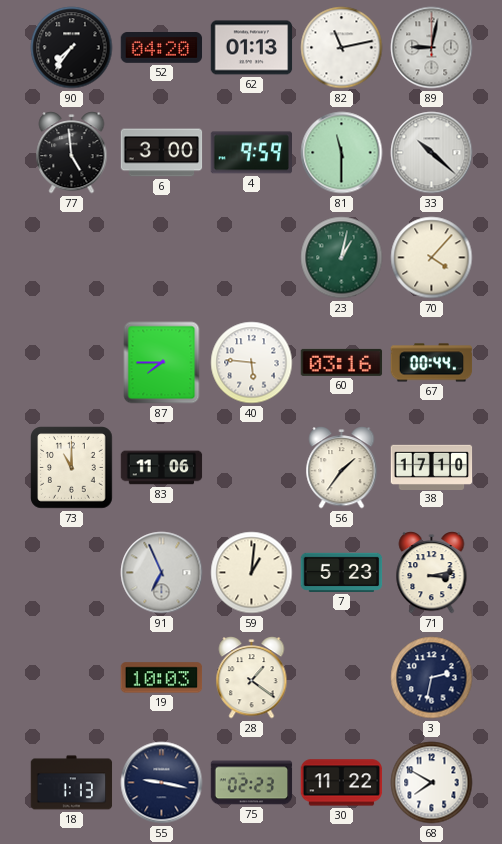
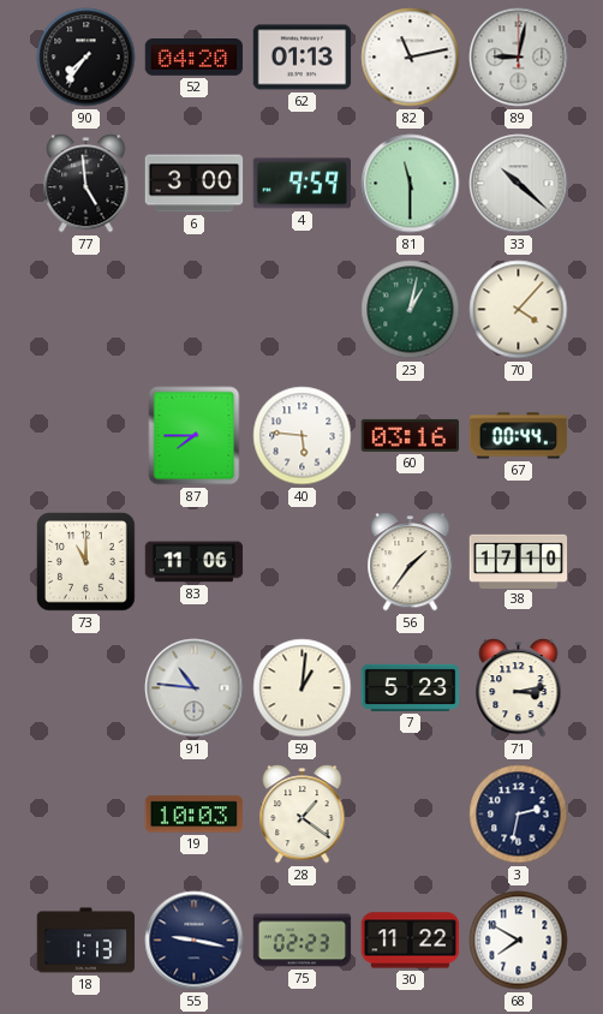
91: 6:56 -> 10:46 (195, 688)
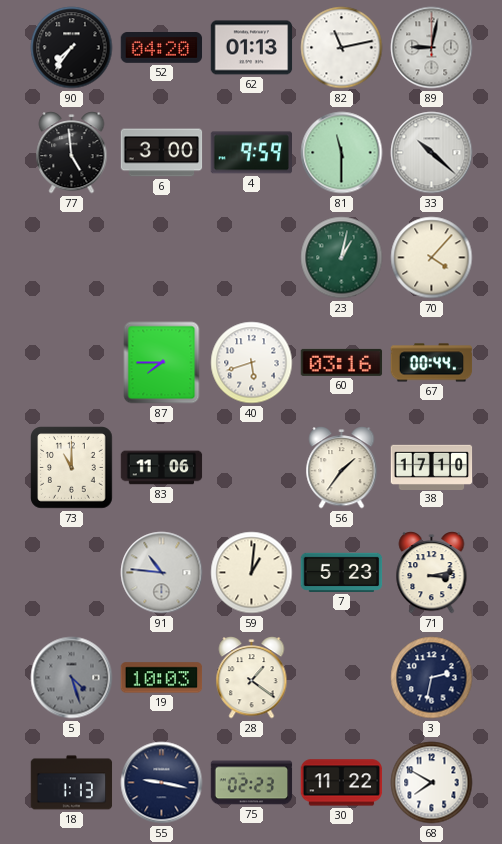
40: 5:46 -> 5:42 (252, 363)
5: none -> 4:27 (72, 678)
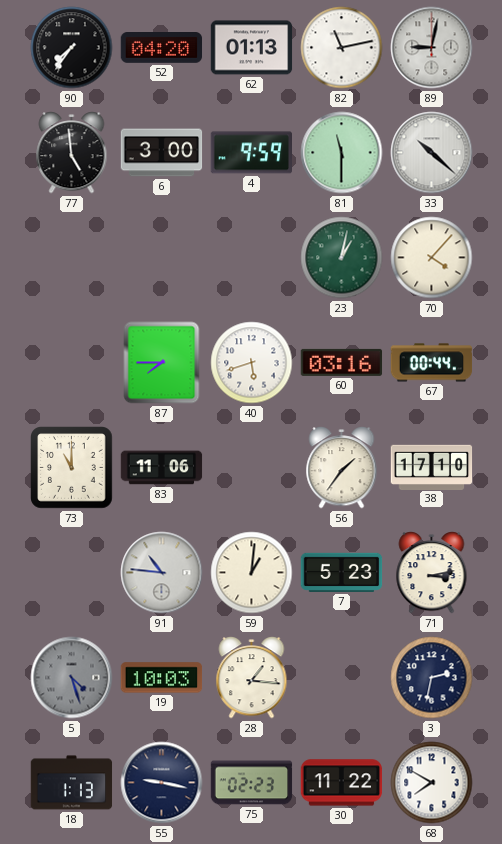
28: 1:21 -> 1:16 (252, 678)
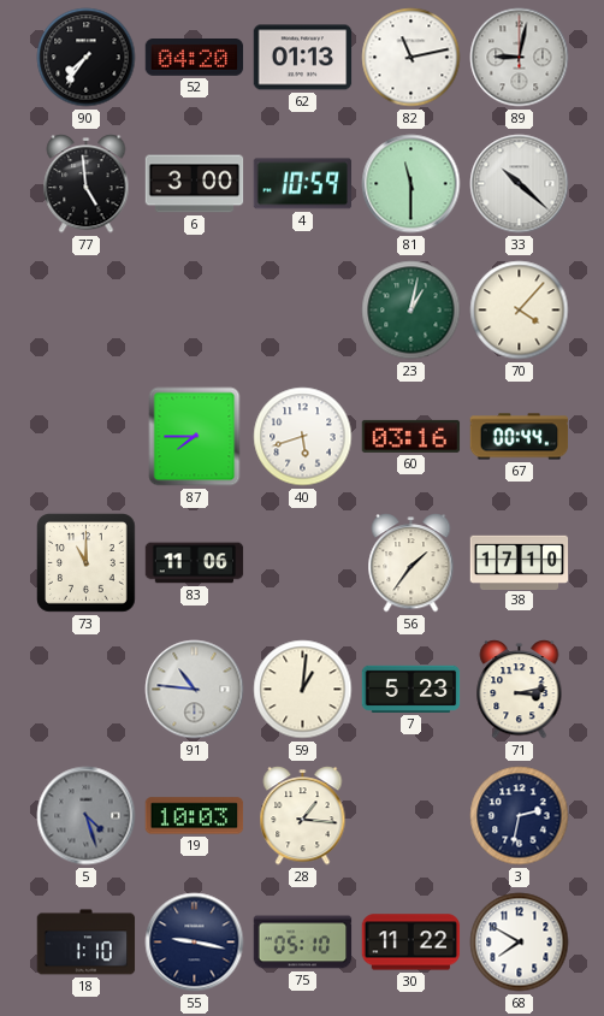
4: 9:59 -> 10:59 (303, 184)
18: 1:13 -> 1:10 (87, 943)
75: 02:23 -> 05:10 (303, 943)
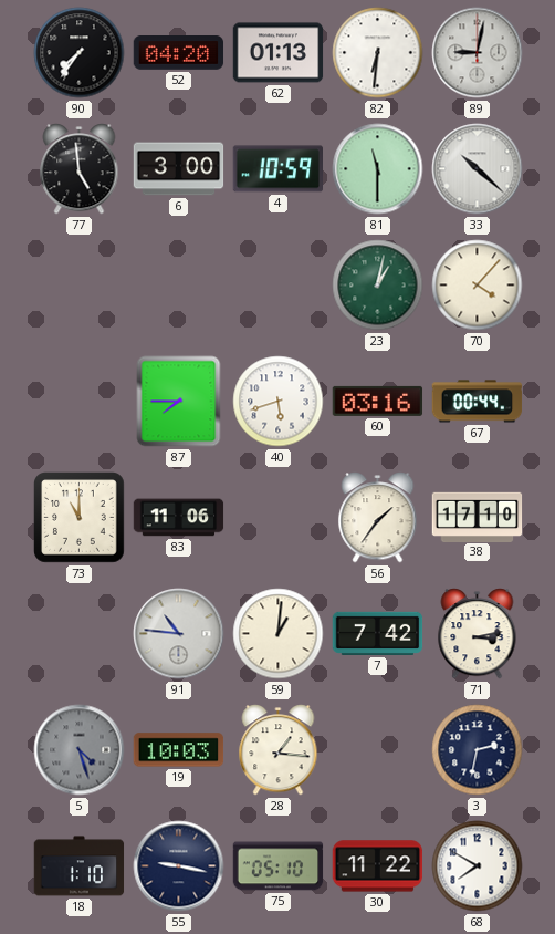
82: 11:13 -> 6:31 (378, 53)
7: 5:23 -> 7:42 (378, 633)
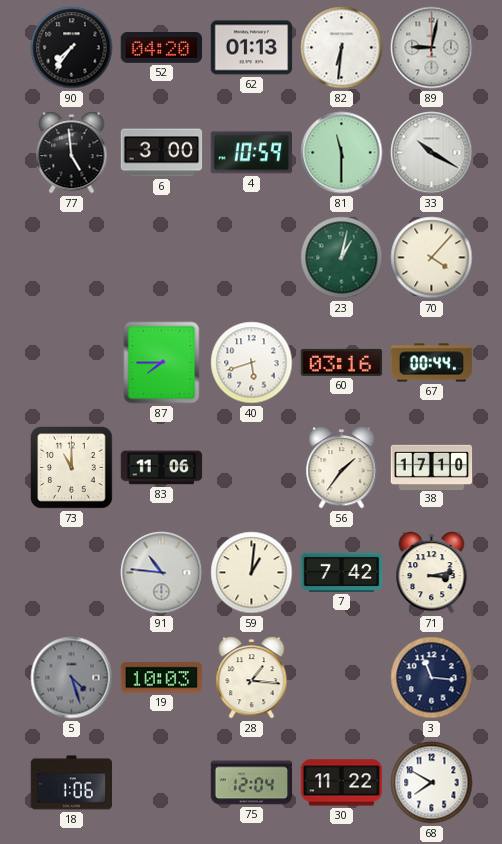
33: 10:22 -> 10:20 (432, 153)
3: 2:32 -> 11:16 (432, 678)
18: 1:10 -> 1:06 (72, 783)
55: 9:17 -> none (179, 866)
75: 05:10 -> 12:04 (252, 783)
